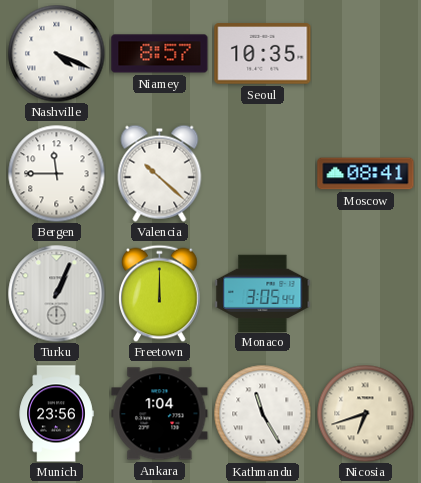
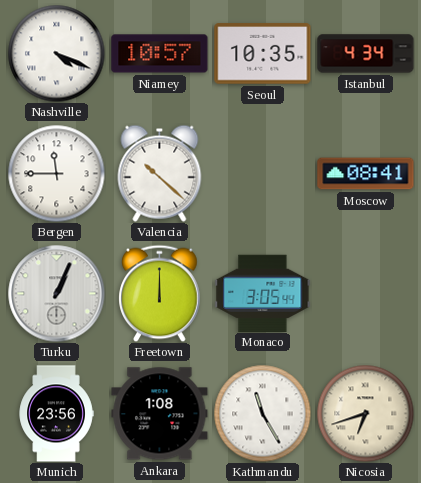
Niamey: 8:57 -> 10:57 (160, 54)
Istanbul: none -> 4:34 (366, 54)
Ankara: 1:04 -> 1:08 (160, 414)
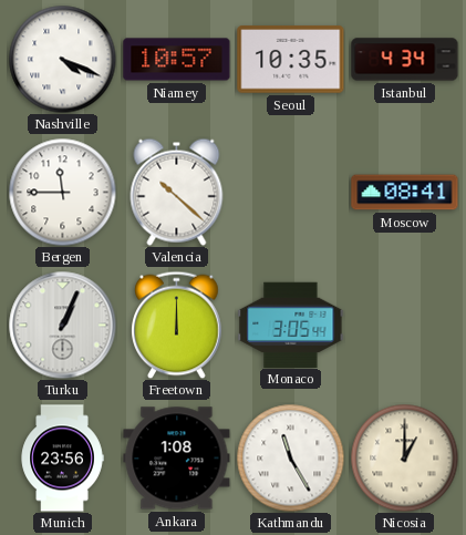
Nicosia: 6:42 -> 1:00 (404, 457)
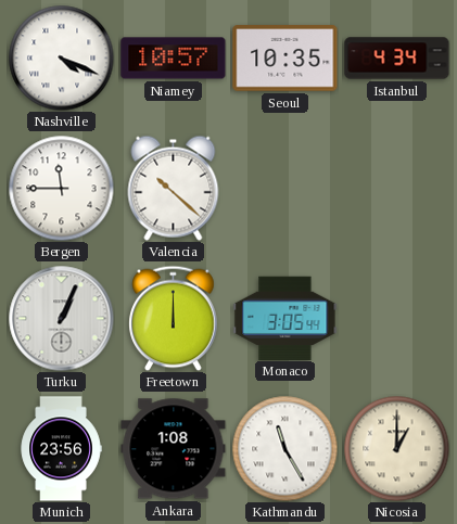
Moscow: 08:41 -> none (405, 193)
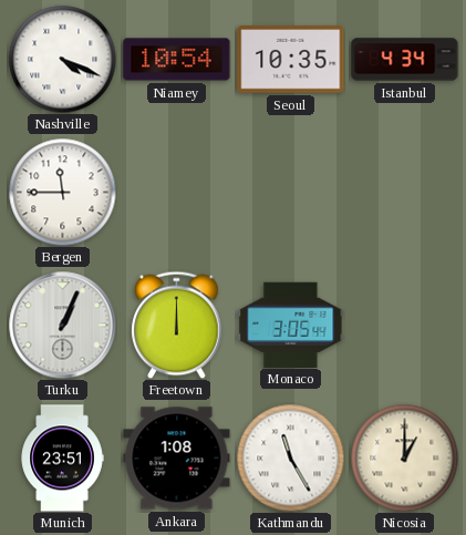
Niamey: 10:57 -> 10:54 (177, 60)
Valencia: 10:22 -> none (174, 188)
Munich: 23:56 -> 23:51 (62, 459)
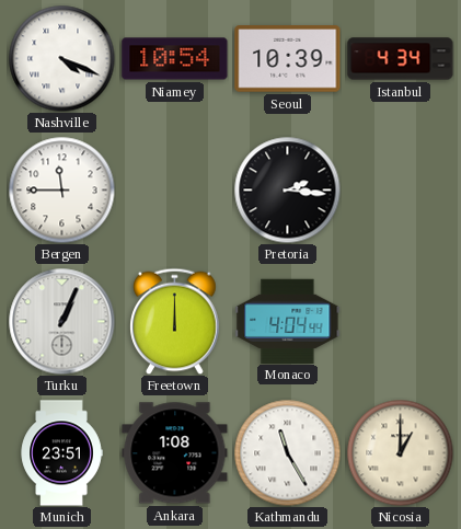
Seoul: 10:35 -> 10:39 (288, 59)
Pretoria: none -> 2:16 (287, 189)
Monaco: 3:05 -> 4:04 (288, 321)
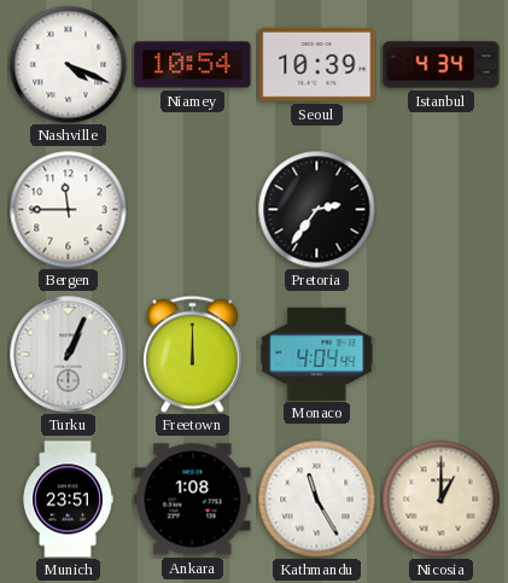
Pretoria: 2:16 -> 2:36 (316, 209)
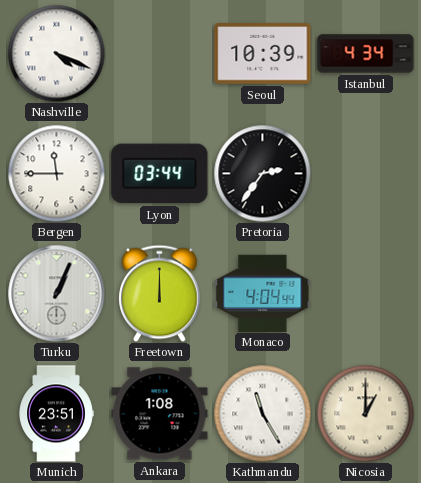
Niamey: 10:54 -> none (193, 65)
Lyon: none -> 03:44 (160, 174)
